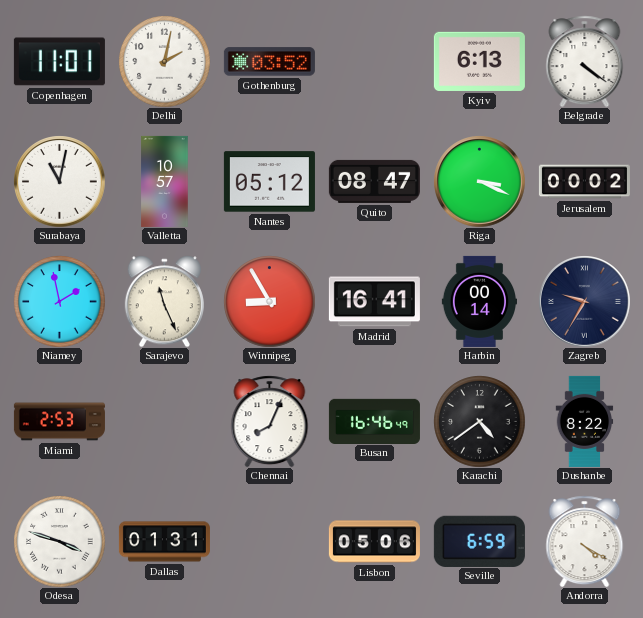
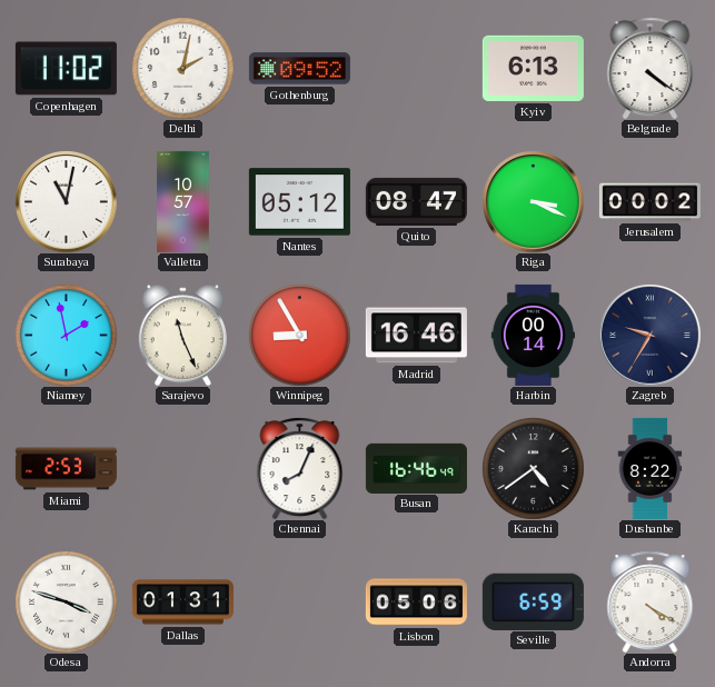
Copenhagen: 11:01 -> 11:02 (66, 69)
Gothenburg: 03:52 -> 09:52 (299, 69)
Madrid: 16:41 -> 16:46 (416, 336)
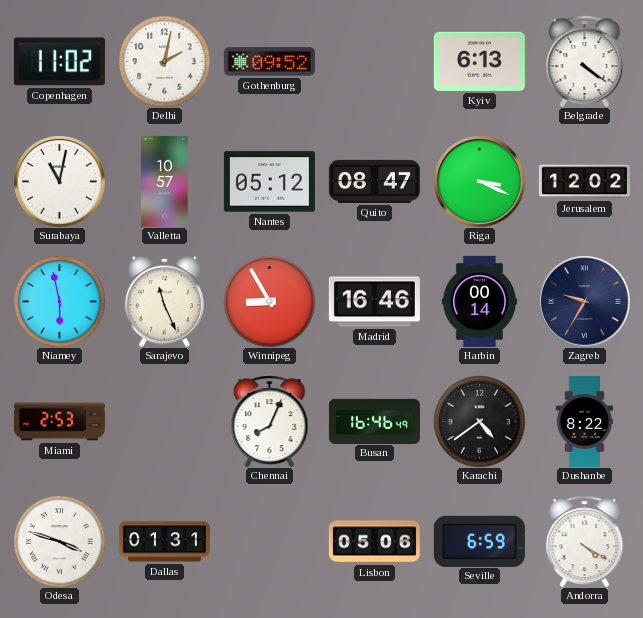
Jerusalem: 00:02 -> 12:02 (584, 182)
Niamey: 1:58 -> 5:58 (59, 301)
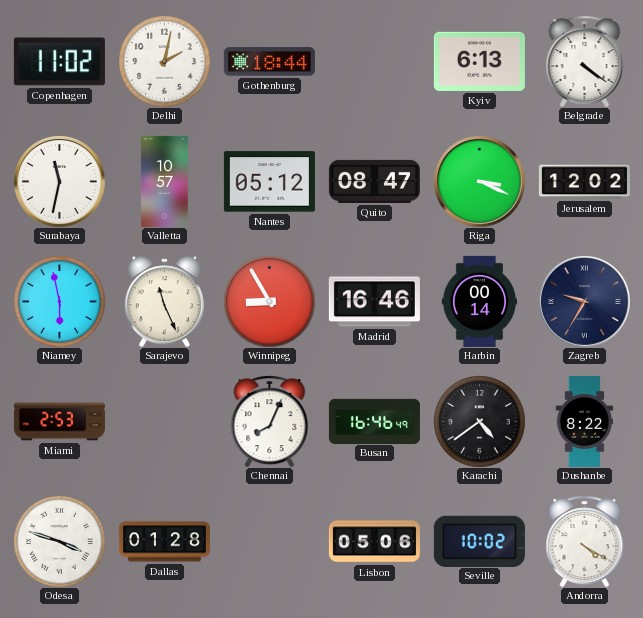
Gothenburg: 09:52 -> 18:44 (269, 62)
Surabaya: 11:02 -> 11:32 (59, 181)
Dallas: 01:31 -> 01:28 (164, 542)
Seville: 6:59 -> 10:02 (479, 541)
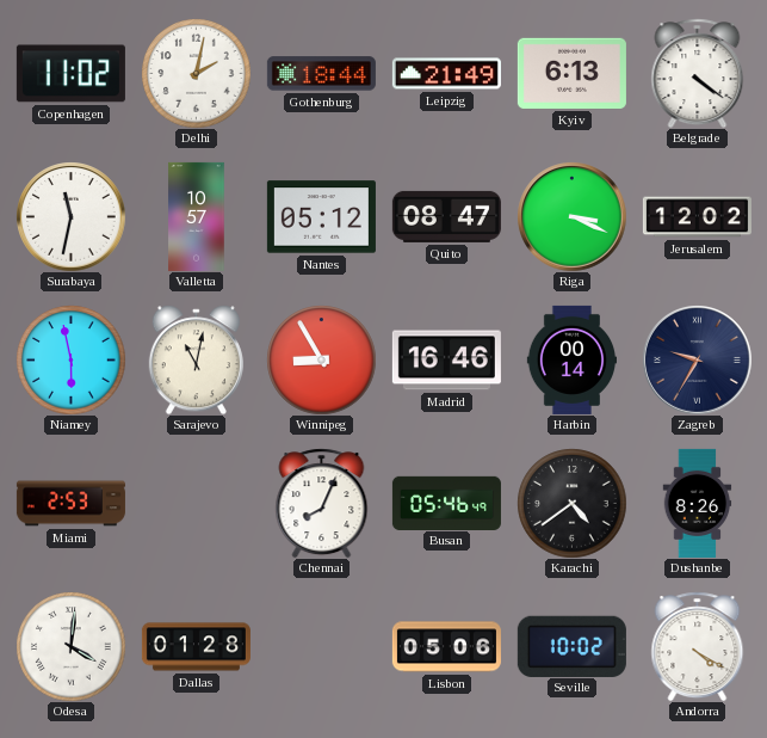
Leipzig: none -> 21:49 (446, 74)
Sarajevo: 11:26 -> 11:02 (196, 359)
Busan: 16:46 -> 05:46 (446, 503)
Dushanbe: 8:22 -> 8:26 (698, 503)
Odesa: 3:48 -> 4:01 (70, 646)
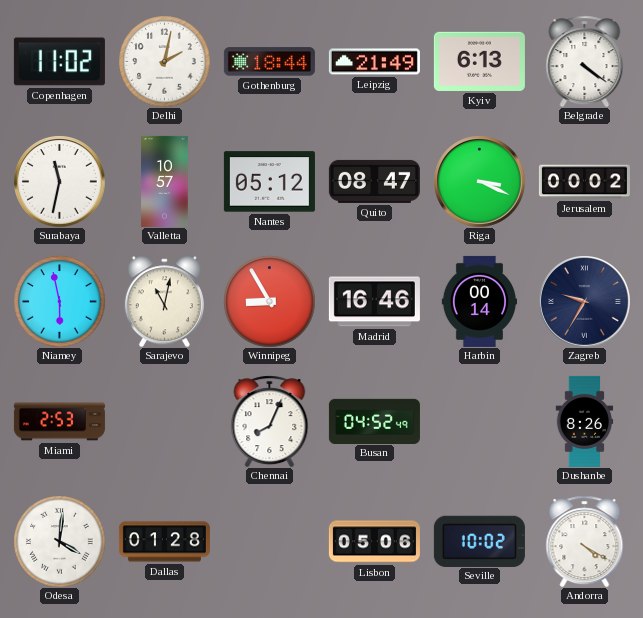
Jerusalem: 12:02 -> 00:02 (584, 182)
Busan: 05:46 -> 04:52 (374, 421)
Karachi: 4:39 -> none (571, 503)
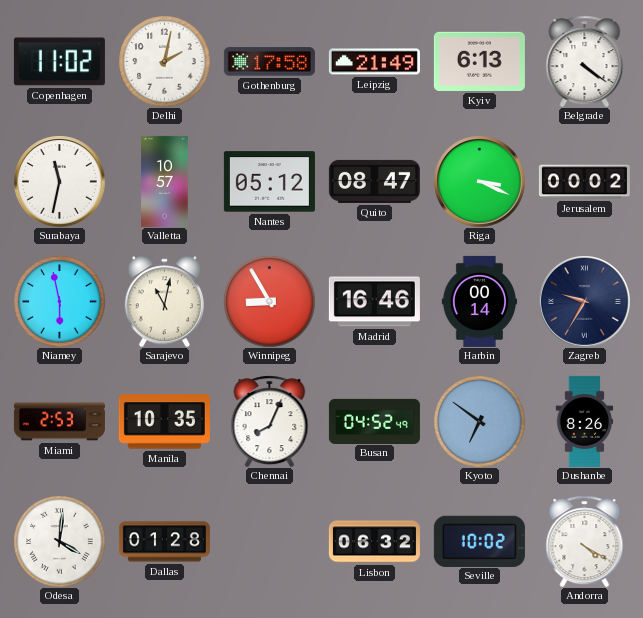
Gothenburg: 18:44 -> 17:58 (269, 62)
Manila: none -> 10:35 (164, 422)
Kyoto: none -> 6:51 (479, 421)
Lisbon: 05:06 -> 06:32 (374, 542)
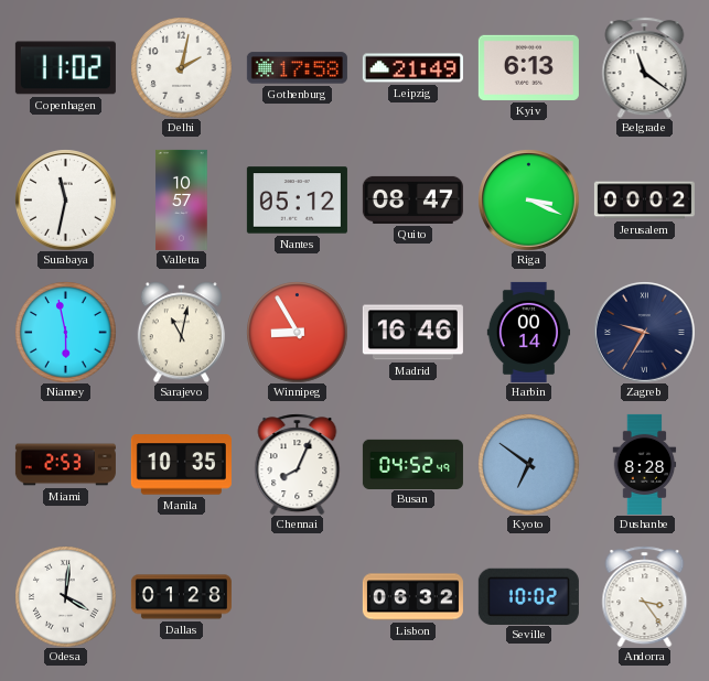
Belgrade: 4:21 -> 11:21 (645, 67)
Dushanbe: 8:26 -> 8:28 (645, 464)
Andorra: 4:20 -> 3:24 (645, 596)
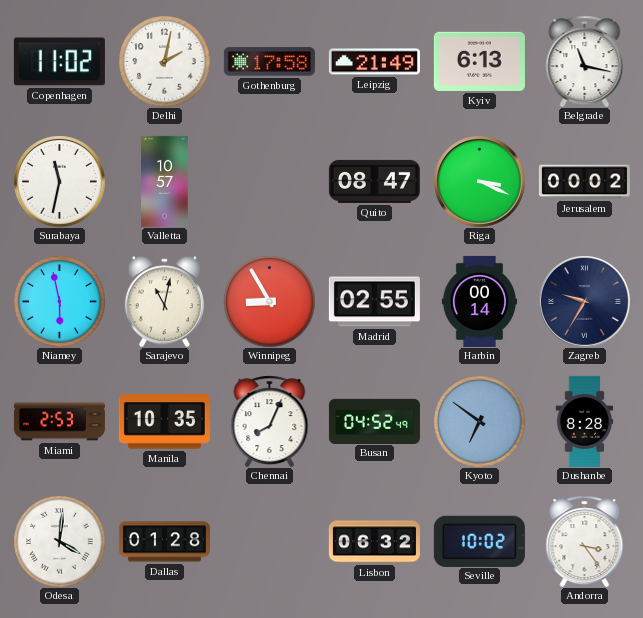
Belgrade: 11:21 -> 11:17 (585, 61)
Nantes: 05:12 -> none (297, 201)
Madrid: 16:46 -> 02:55 (374, 302)
